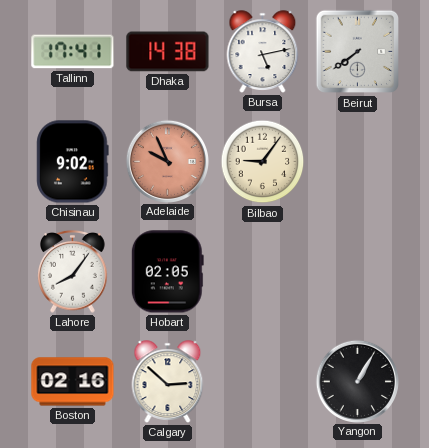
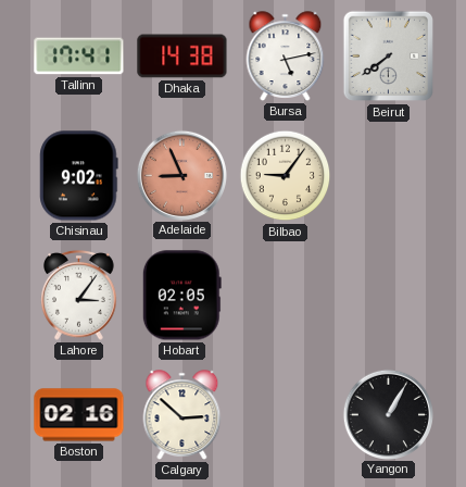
Adelaide: 9:56 -> 8:56 (181, 175)
Lahore: 8:06 -> 3:06 (79, 295)
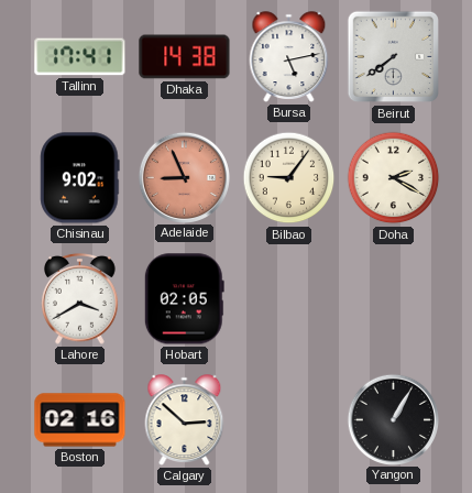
Doha: none -> 2:20 (394, 178)
Lahore: 3:06 -> 3:40 (80, 298)
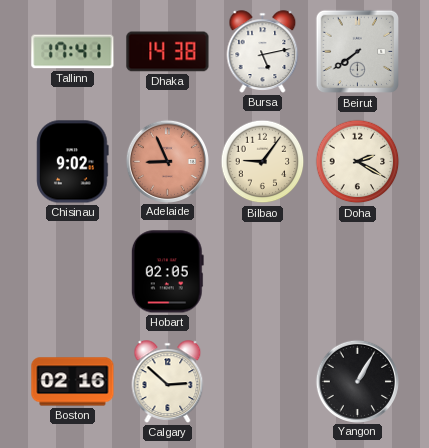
Lahore: 3:40 -> none (80, 298)
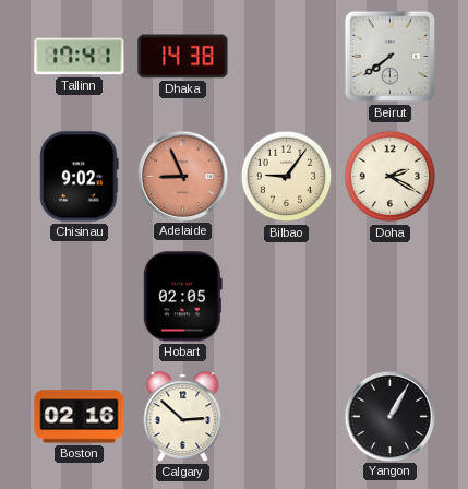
Bursa: 5:13 -> none (263, 52)
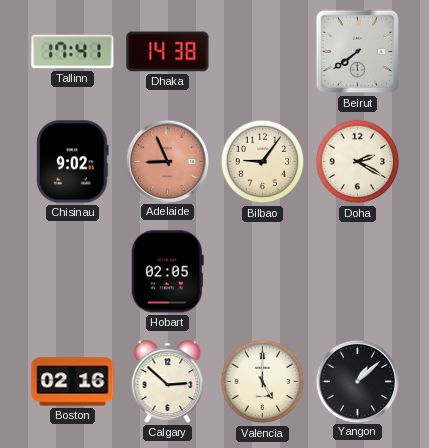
Valencia: none -> 5:00 (263, 382)
Yangon: 1:05 -> 1:08 (357, 381)
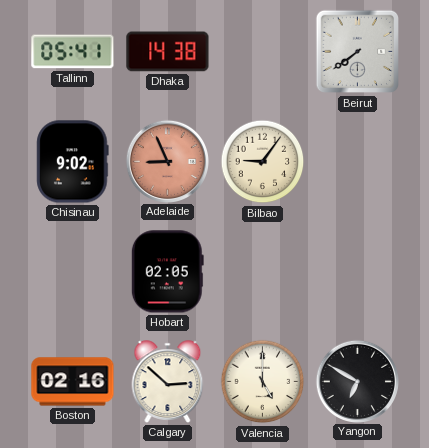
Tallinn: 17:41 -> 05:41 (73, 52)
Doha: 2:20 -> none (358, 162)
Yangon: 1:08 -> 6:50 (357, 381)
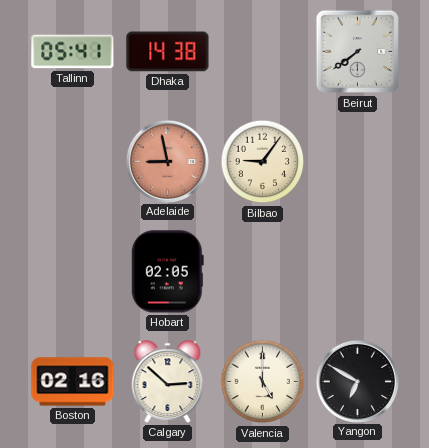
Chisinau: 9:02 -> none (73, 162)
Adelaide: 8:56 -> 8:58 (167, 161)
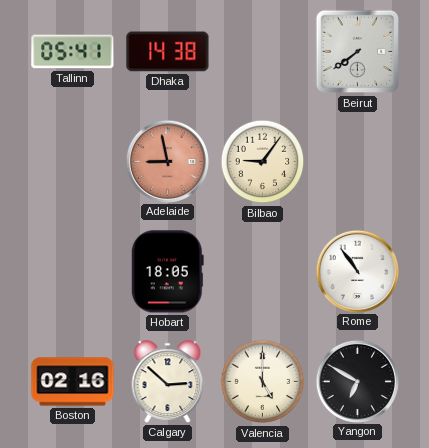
Hobart: 02:05 -> 18:05 (167, 272)
Rome: none -> 10:54 (357, 271)
